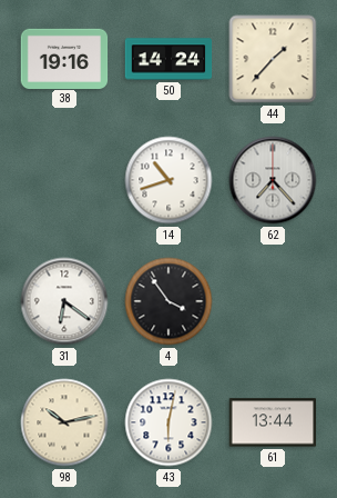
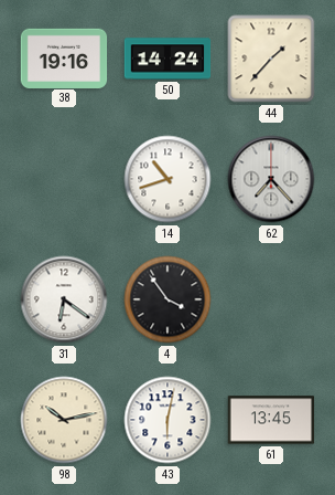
61: 13:44 -> 13:45 (271, 420)
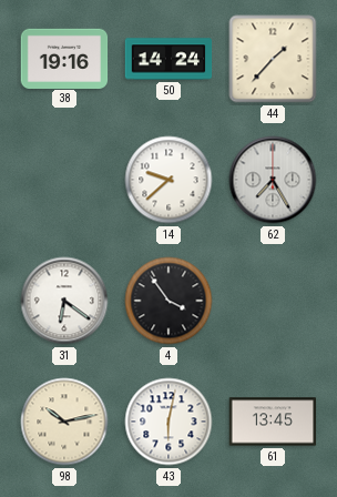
14: 10:42 -> 9:38 (168, 180)
62: 7:23 -> 7:25 (273, 180)
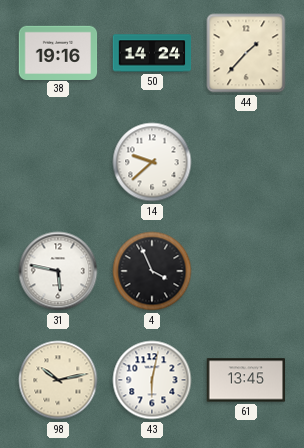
62: 7:25 -> none (273, 180)
31: 6:21 -> 5:47 (58, 271)
4: 3:54 -> 3:56 (152, 271)
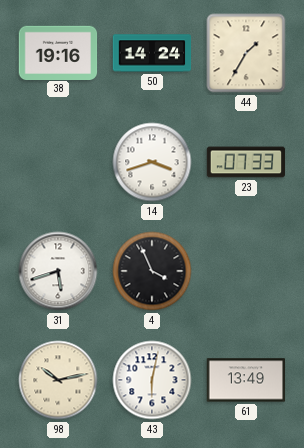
44: 1:37 -> 1:35 (246, 53)
14: 9:38 -> 3:42 (152, 162)
23: none -> 07:33 (246, 162)
31: 5:47 -> 5:42 (58, 271)
61: 13:45 -> 13:49 (246, 380)
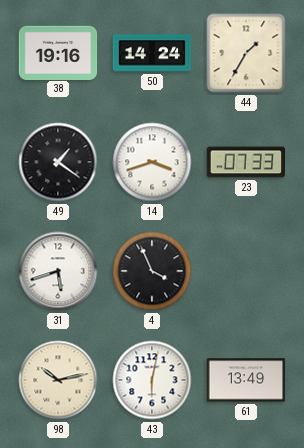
49: none -> 1:21 (58, 162)
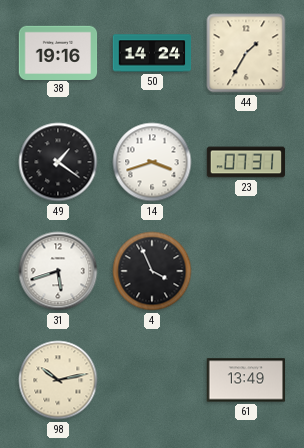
23: 07:33 -> 07:31 (246, 162)
43: 6:02 -> none (152, 380)
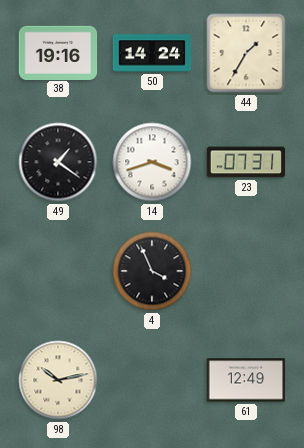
31: 5:42 -> none (58, 271)
61: 13:49 -> 12:49 (246, 380)
